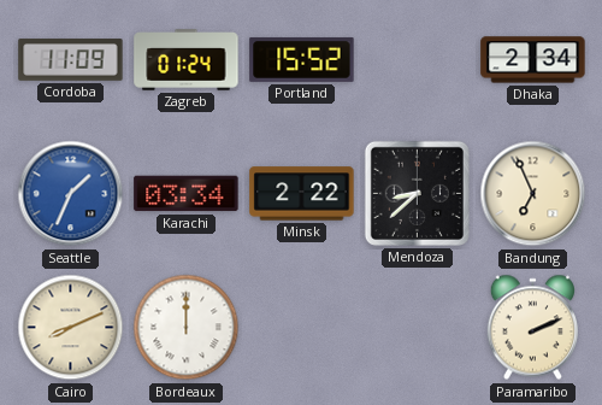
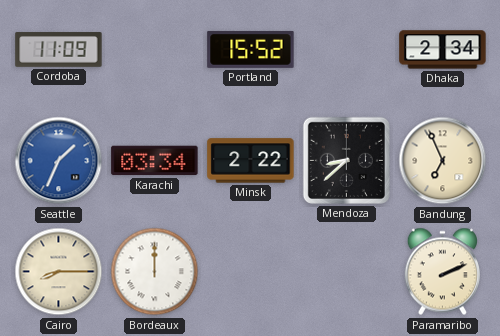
Zagreb: 01:24 -> none (187, 60)
Cairo: 8:11 -> 8:15 (59, 272)
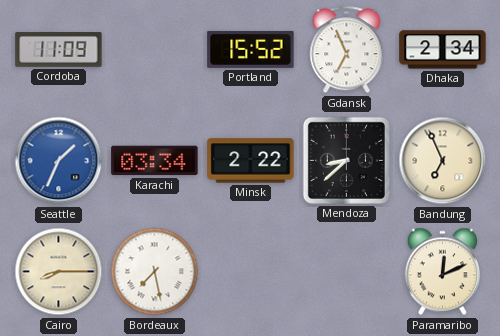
Gdansk: none -> 6:56 (347, 50)
Bordeaux: 12:00 -> 7:28 (155, 272)
Paramaribo: 2:11 -> 12:11 (442, 272)
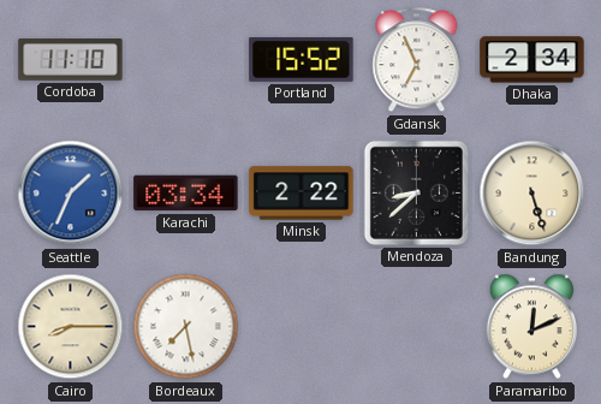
Cordoba: 11:09 -> 11:10 (71, 60)
Bandung: 6:56 -> 5:27 (532, 194)
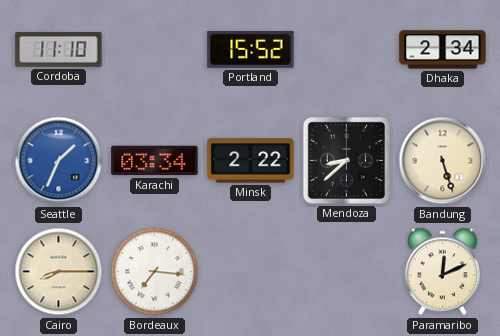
Gdansk: 6:56 -> none (417, 60)
Bordeaux: 7:28 -> 7:16 (155, 272)
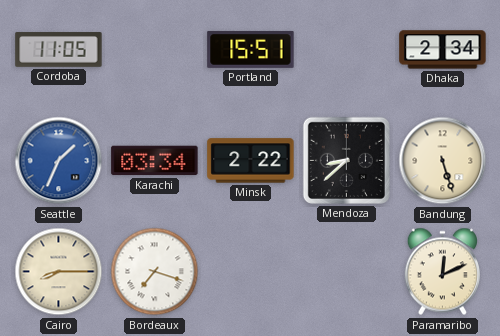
Cordoba: 11:10 -> 11:05 (59, 50)
Portland: 15:52 -> 15:51 (251, 50)
Bordeaux: 7:16 -> 7:18 (155, 272)
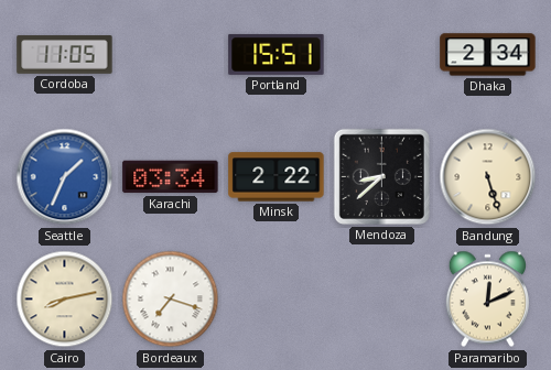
Cairo: 8:15 -> 8:13 (65, 300)
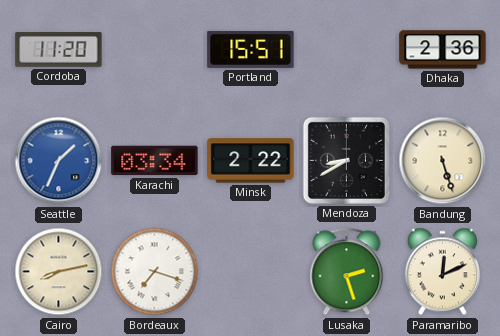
Cordoba: 11:05 -> 11:20 (59, 50)
Dhaka: 2:34 -> 2:36 (443, 50)
Mendoza: 8:38 -> 8:40 (346, 160)
Lusaka: none -> 2:27 (347, 272)
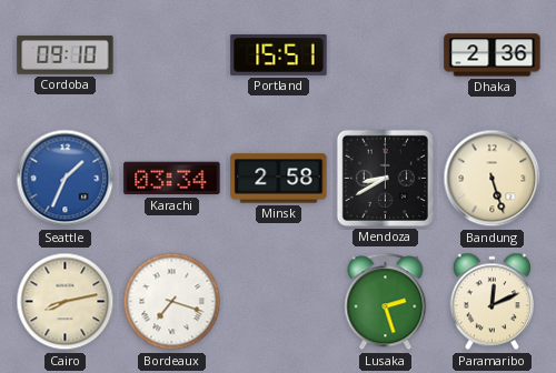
Cordoba: 11:20 -> 09:10 (66, 56)
Minsk: 2:22 -> 2:58 (279, 179)
